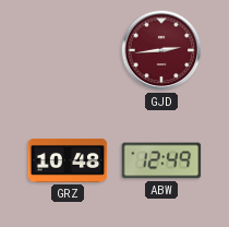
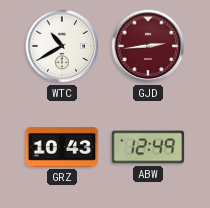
WTC: none -> 10:40 (62, 46)
GRZ: 10:48 -> 10:43 (62, 147)
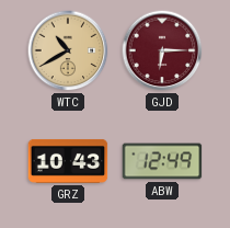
WTC dial: white -> champagne (68, 50)
GJD: 2:44 -> 6:15 (162, 50)
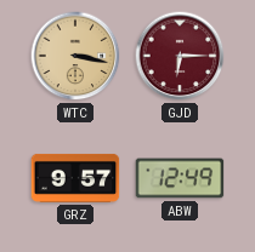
WTC: 10:40 -> 3:17 (75, 56)
GRZ: 10:43 -> 9:57 (75, 178)
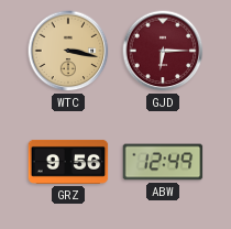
GRZ: 9:57 -> 9:56 (68, 162)
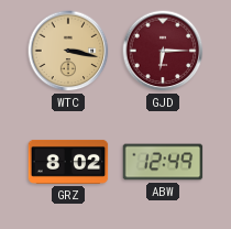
GRZ: 9:56 -> 8:02 (68, 162)
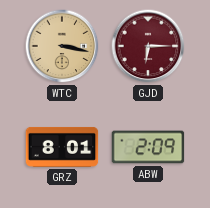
GRZ: 8:02 -> 8:01 (62, 147)
ABW: 12:49 -> 2:09 (148, 147)
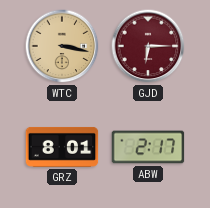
ABW: 2:09 -> 2:17 (148, 147)
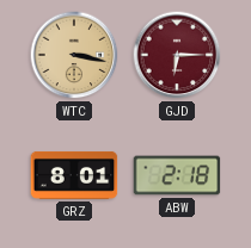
ABW: 2:17 -> 2:18 (177, 175)
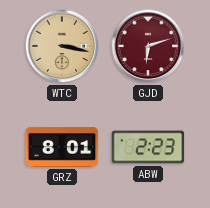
GJD: 6:15 -> 6:12 (148, 46)
ABW: 2:18 -> 2:23 (148, 147)
